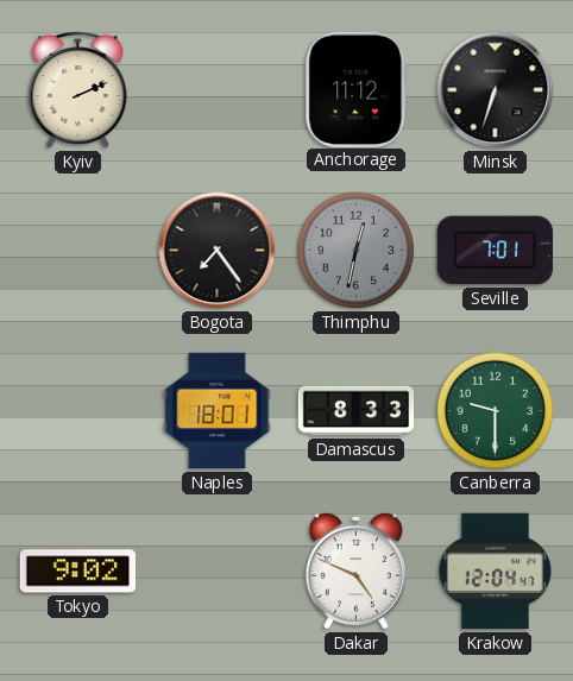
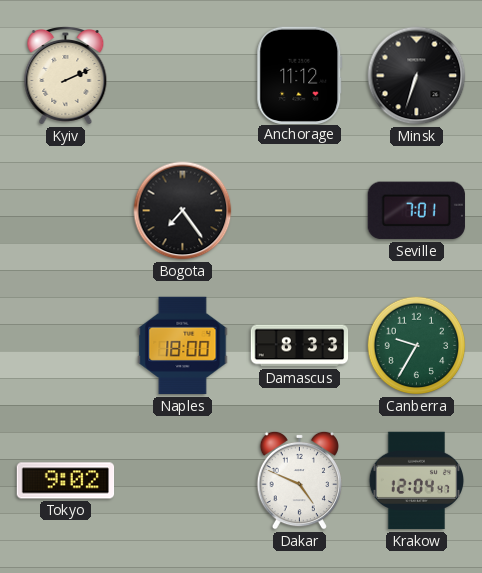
Thimphu: 12:32 -> none (357, 251)
Naples: 18:01 -> 18:00 (183, 346)
Canberra: 9:30 -> 9:35 (417, 346)
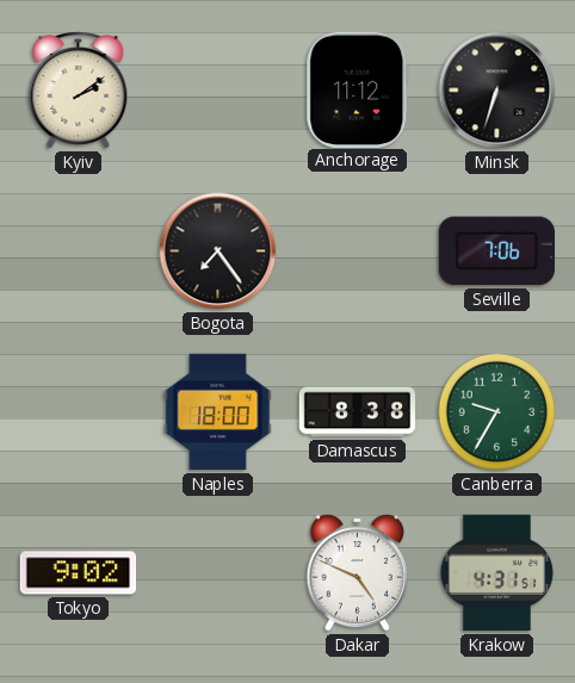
Kyiv: 2:11 -> 2:09 (79, 91)
Seville: 7:01 -> 7:06 (496, 252)
Damascus: 8:33 -> 8:38 (358, 412)
Krakow: 12:04 -> 4:31 (497, 573)
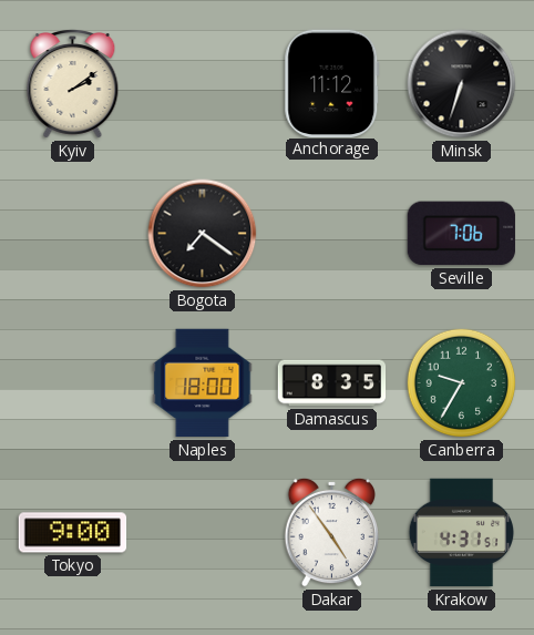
Bogota: 7:24 -> 7:21 (203, 234)
Damascus: 8:38 -> 8:35 (332, 383)
Tokyo: 9:02 -> 9:00 (73, 533)
Dakar: 4:49 -> 4:54 (331, 532)
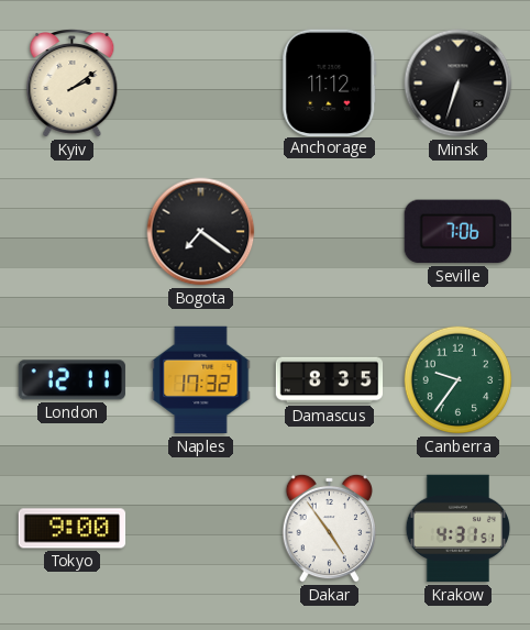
London: none -> 12:11 (71, 380)
Naples: 18:00 -> 17:32 (201, 380)
Canberra: 9:35 -> 9:36 (459, 380)
